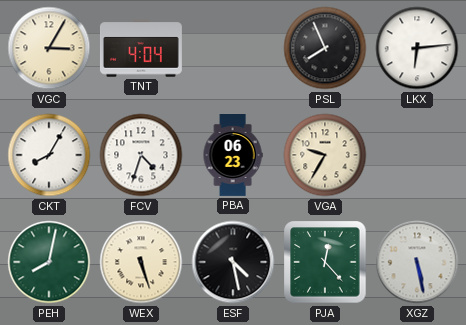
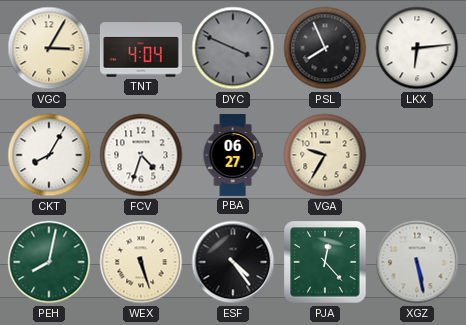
DYC: none -> 3:49 (233, 48)
PBA: 06:23 -> 06:27 (233, 156)
ESF: 4:28 -> 4:24 (233, 262)
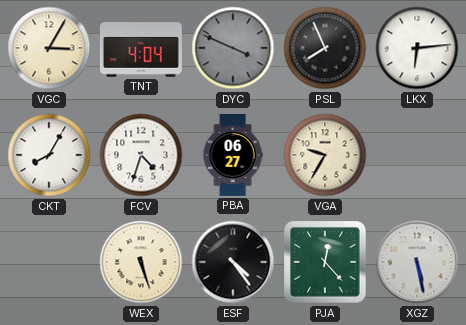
PEH: 8:02 -> none (49, 262)
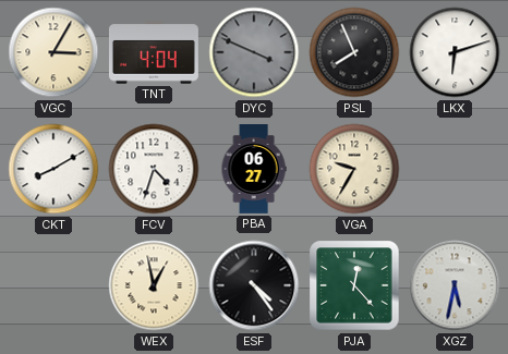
LKX: 6:14 -> 6:12 (455, 52)
CKT: 8:05 -> 8:10 (53, 169)
WEX: 5:27 -> 12:58 (154, 285)
XGZ: 5:28 -> 5:32 (455, 285)
